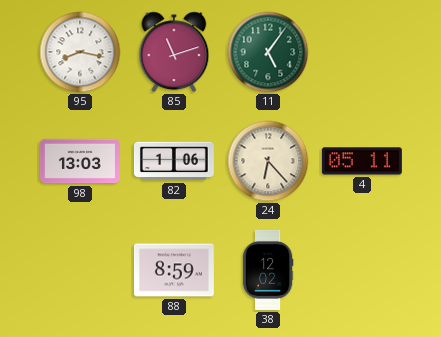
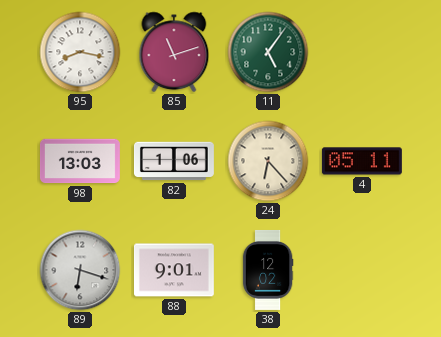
89: none -> 6:18 (80, 270)
88: 8:59 -> 9:01 (174, 270)
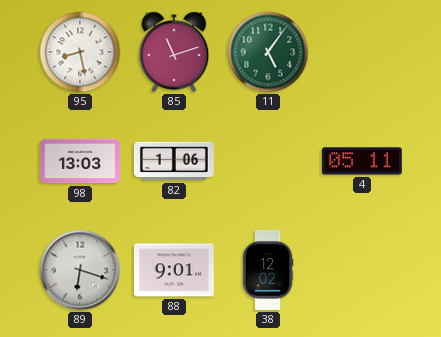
95: 8:17 -> 8:28 (80, 52)
24: 6:23 -> none (268, 161)
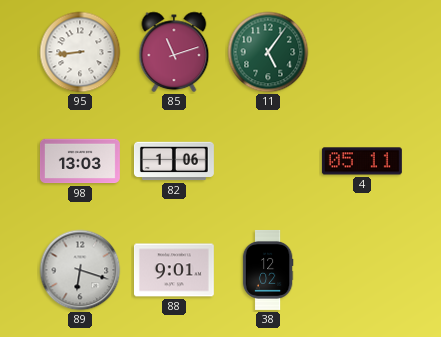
95: 8:28 -> 8:44 (80, 52)
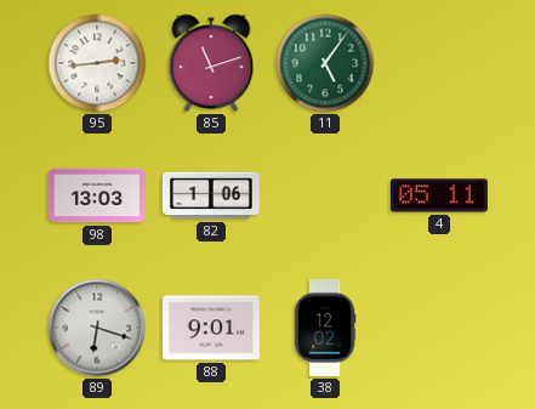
95: 8:44 -> 2:44 (97, 63)
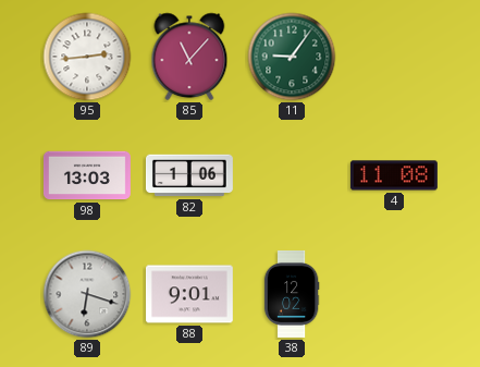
85: 11:12 -> 11:07 (189, 57)
11: 5:06 -> 9:06 (292, 57)
4: 05:11 -> 11:08 (394, 175)
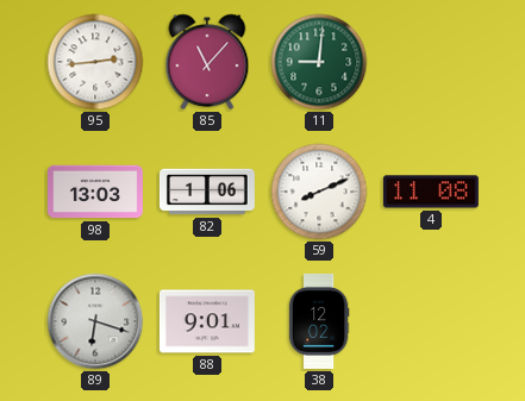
11: 9:06 -> 9:01 (319, 62)
59: none -> 8:11 (319, 192)
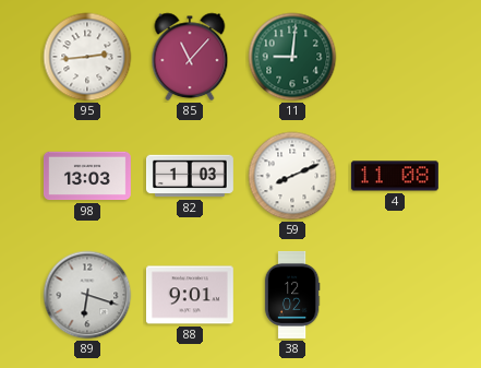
82: 1:06 -> 1:03 (190, 176)
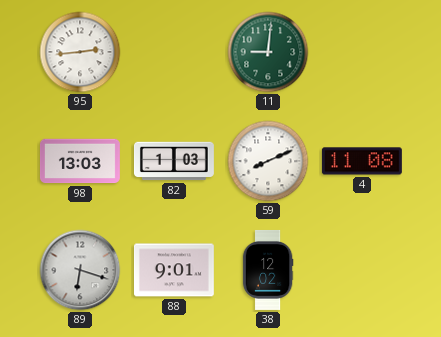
85: 11:07 -> none (190, 57)
